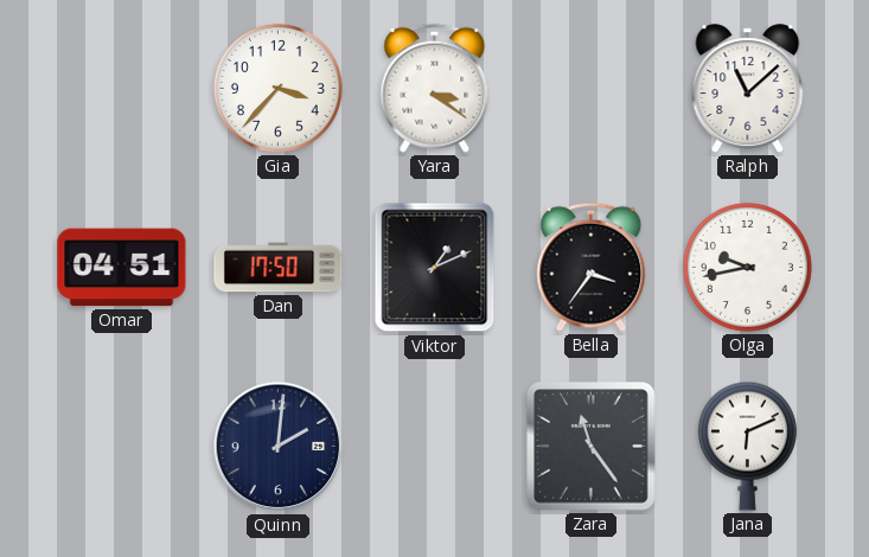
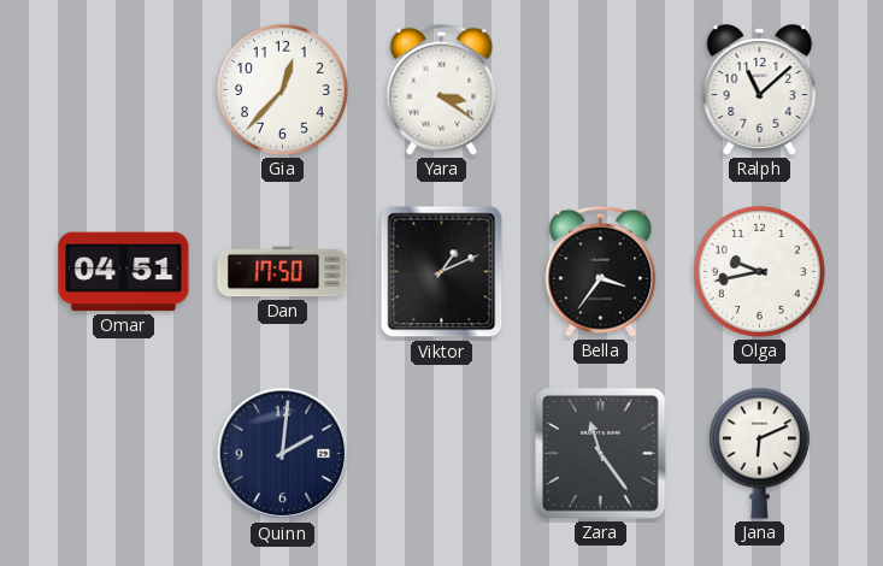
Gia: 3:37 -> 12:37 (282, 89)
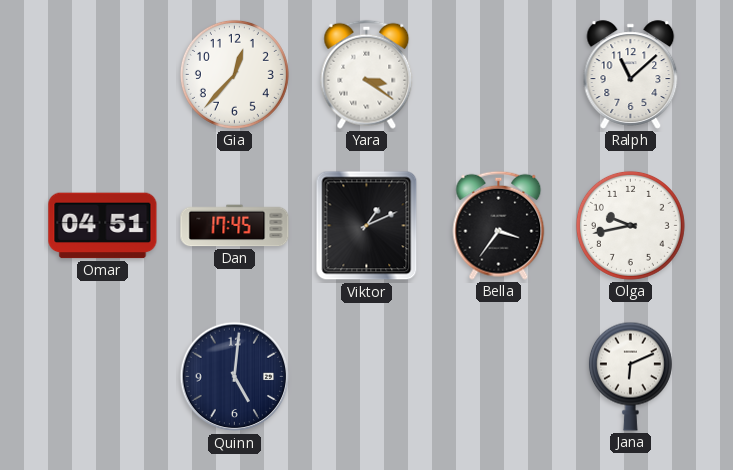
Dan: 17:50 -> 17:45 (235, 226)
Quinn: 2:01 -> 5:01 (235, 377)
Zara: 11:24 -> none (601, 454)
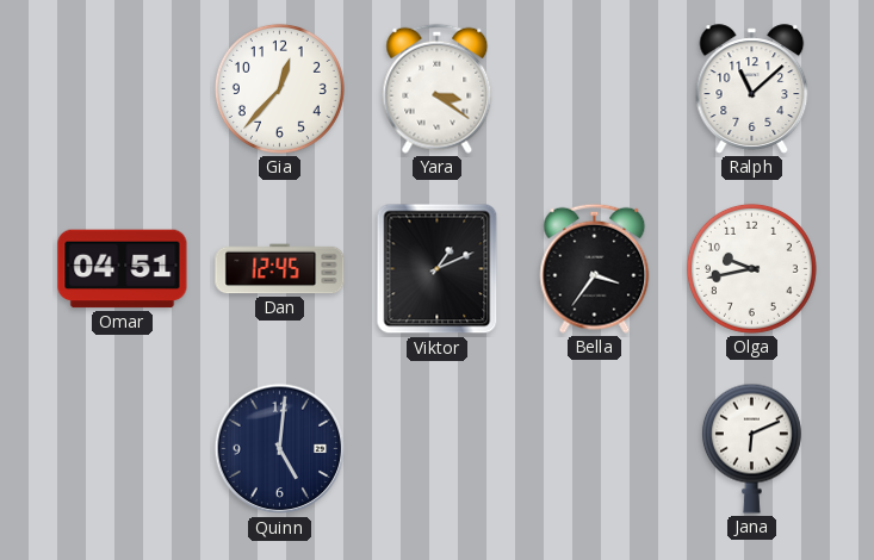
Dan: 17:45 -> 12:45 (280, 269)
